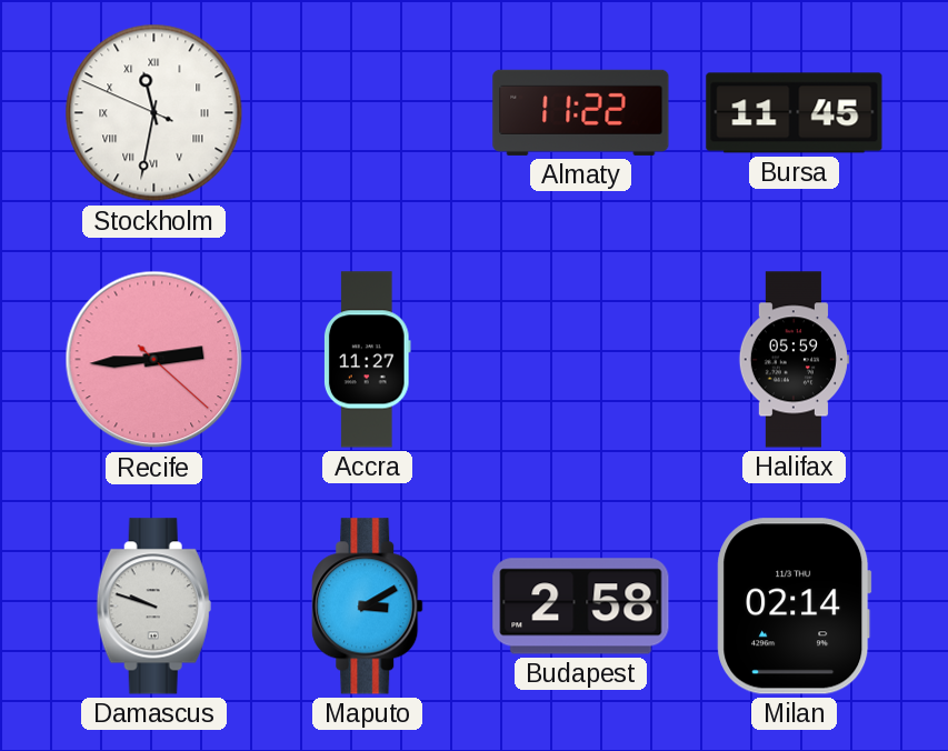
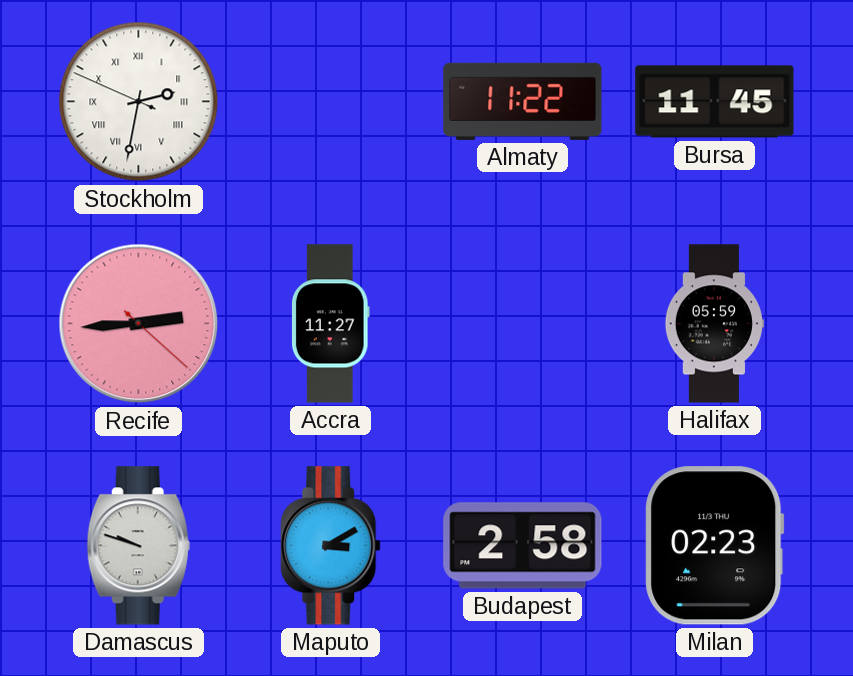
Stockholm: 11:31 -> 2:31 (139, 102)
Milan: 02:14 -> 02:23 (715, 546)
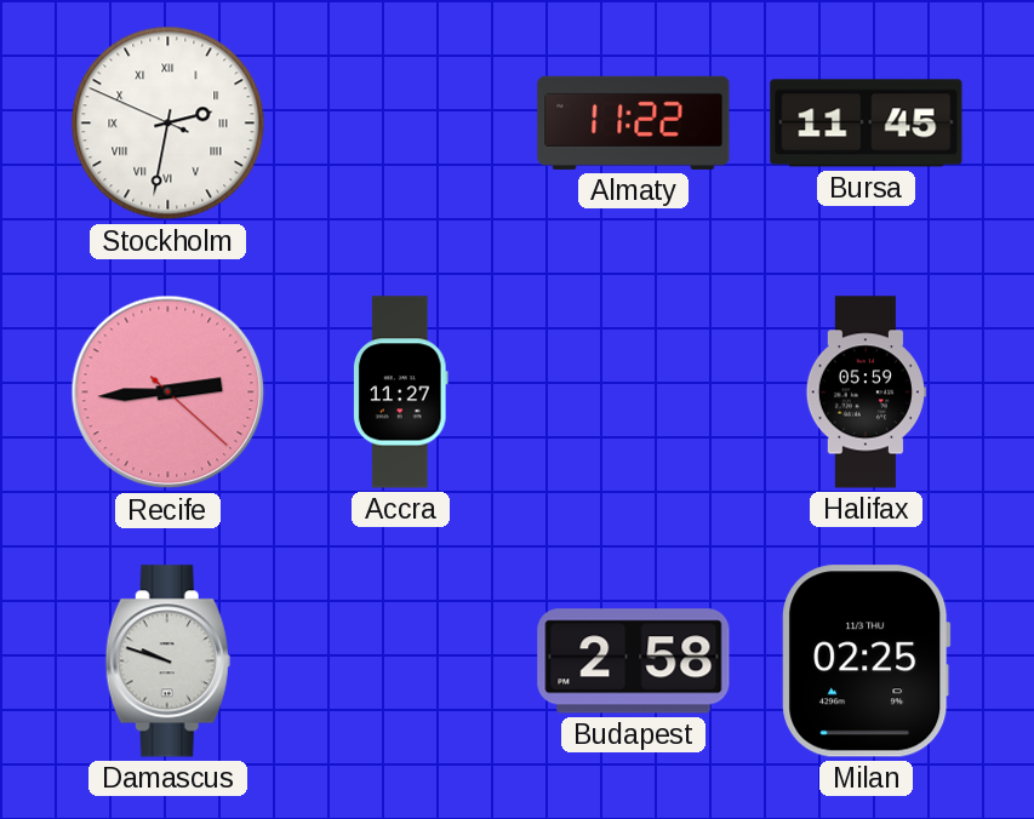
Maputo: 3:10 -> none (331, 546)
Milan: 02:23 -> 02:25 (867, 661)
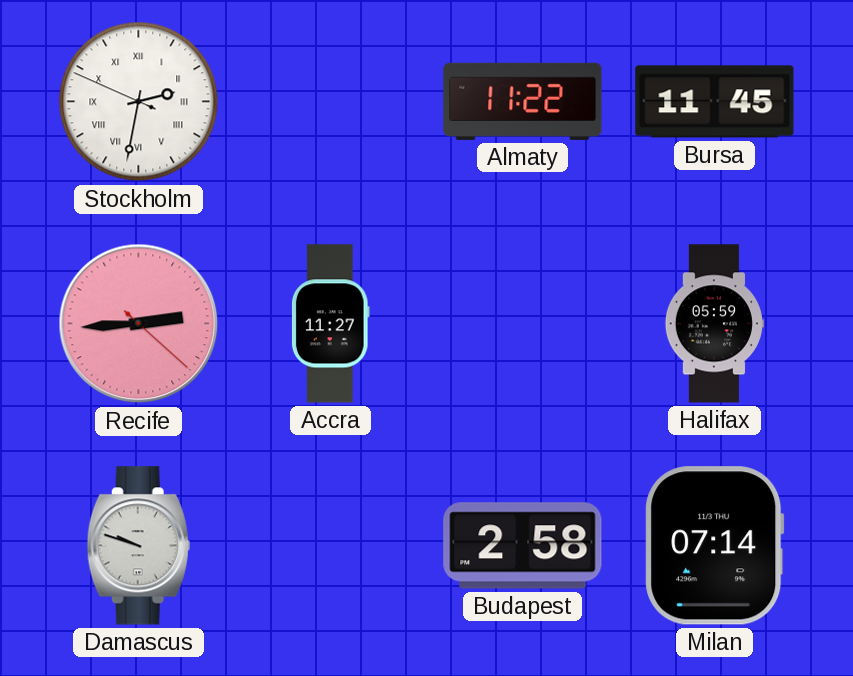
Milan: 02:25 -> 07:14 (715, 546)
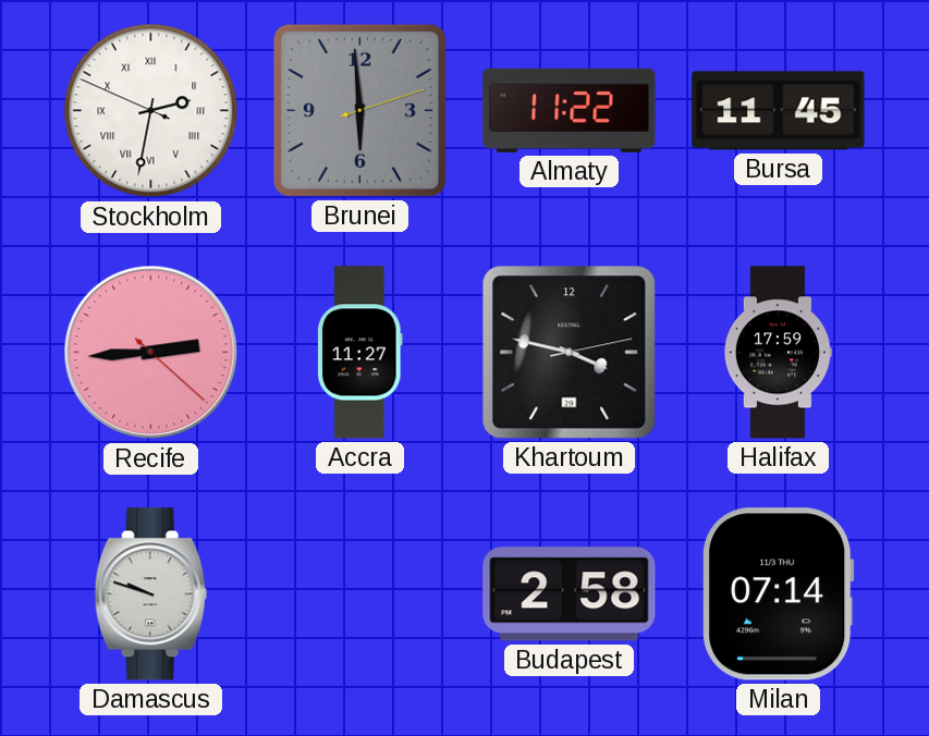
Brunei: none -> 5:59 (359, 110)
Khartoum: none -> 3:47 (570, 353)
Halifax: 05:59 -> 17:59 (778, 353)
